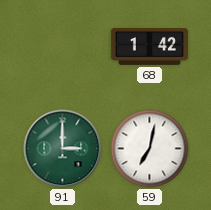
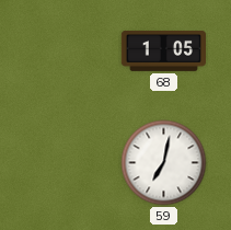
68: 1:42 -> 1:05 (163, 50)
91: 3:00 -> none (63, 149)
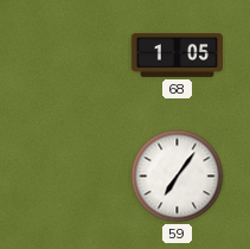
59: 7:02 -> 7:06 (178, 177)
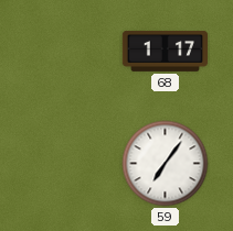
68: 1:05 -> 1:17 (165, 51)
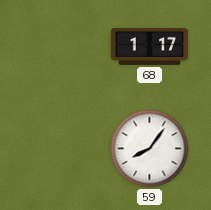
59: 7:06 -> 8:06 (150, 149)
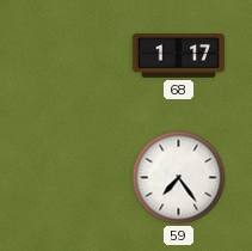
59: 8:06 -> 7:24 (179, 178)
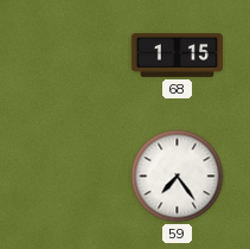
68: 1:17 -> 1:15 (177, 55)
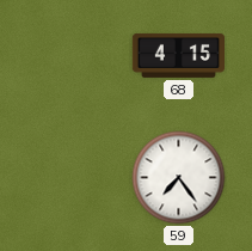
68: 1:15 -> 4:15 (178, 55)
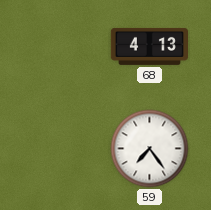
68: 4:15 -> 4:13 (149, 46)
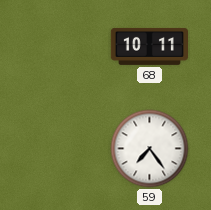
68: 4:13 -> 10:11 (149, 46)
